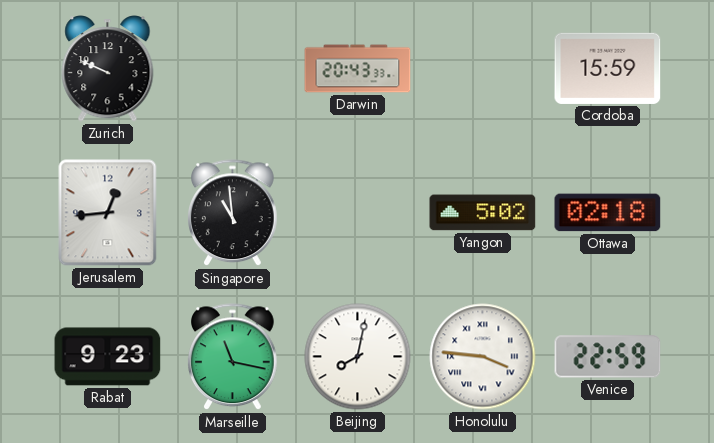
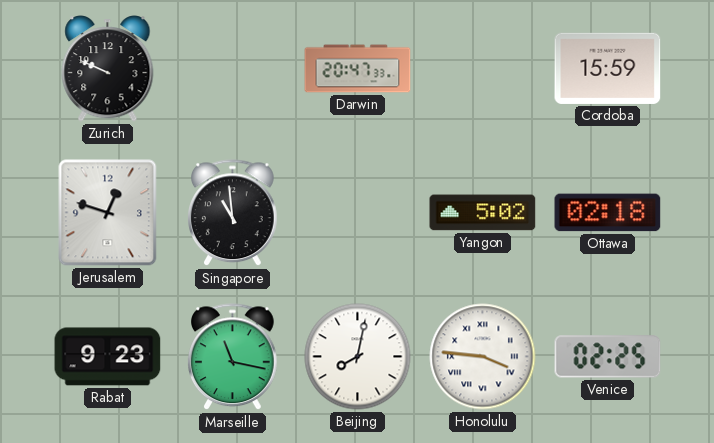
Darwin: 20:43 -> 20:47 (358, 69)
Jerusalem: 12:44 -> 12:48 (108, 213)
Venice: 22:59 -> 02:25 (608, 357)
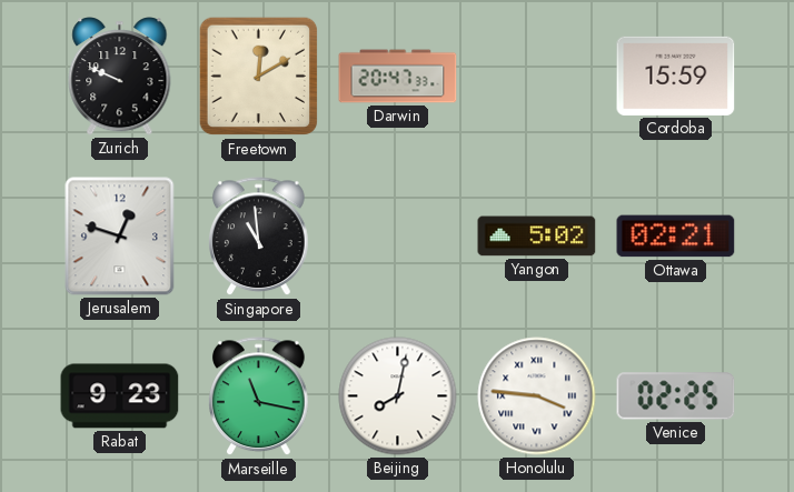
Freetown: none -> 12:10 (259, 77)
Ottawa: 02:18 -> 02:21 (676, 237)
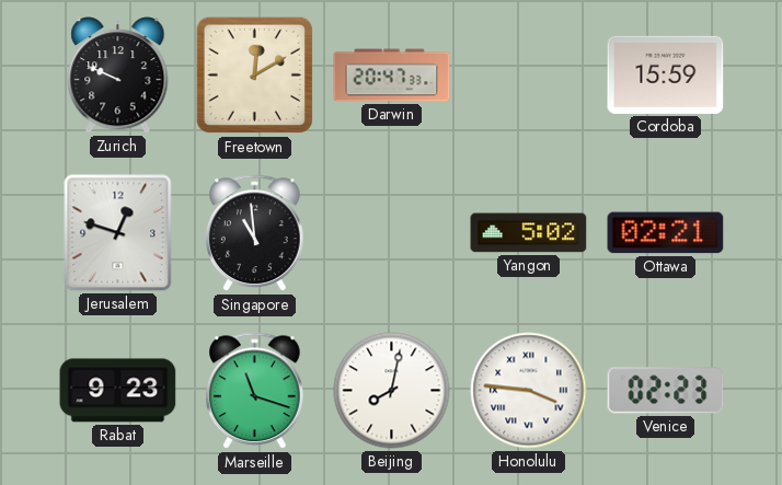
Marseille: 11:17 -> 11:18 (255, 391)
Venice: 02:25 -> 02:23 (666, 391)
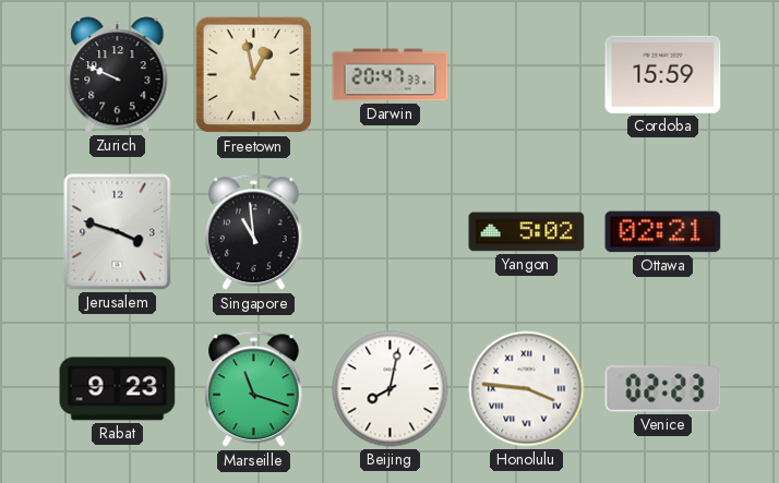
Freetown: 12:10 -> 12:58 (254, 75)
Jerusalem: 12:48 -> 3:48 (118, 232)
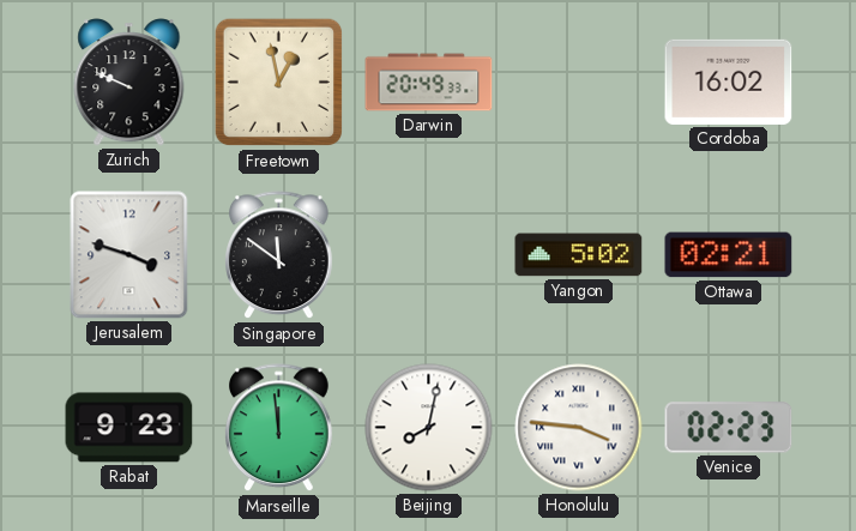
Darwin: 20:47 -> 20:49 (429, 83)
Cordoba: 15:59 -> 16:02 (729, 82)
Singapore: 10:59 -> 11:51 (279, 255)
Marseille: 11:18 -> 11:59 (279, 428)
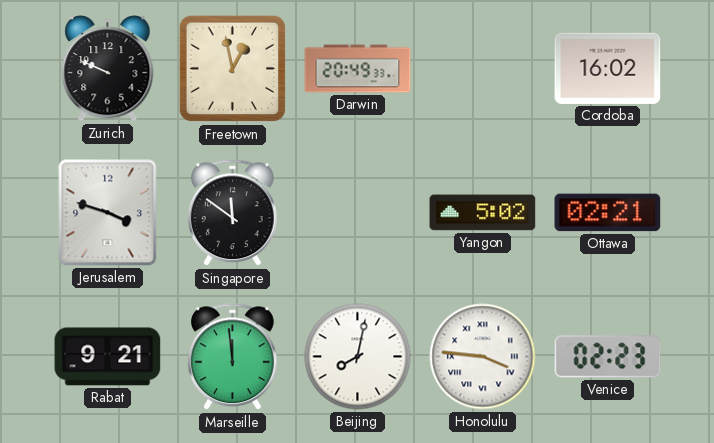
Rabat: 9:23 -> 9:21 (108, 357)
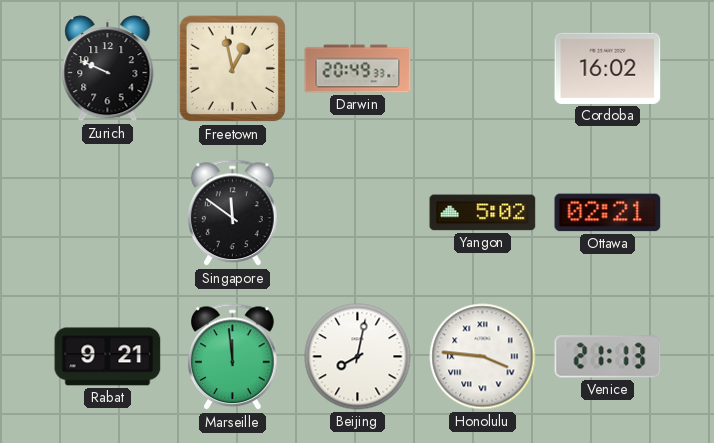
Jerusalem: 3:48 -> none (108, 213)
Venice: 02:23 -> 21:13 (608, 357)
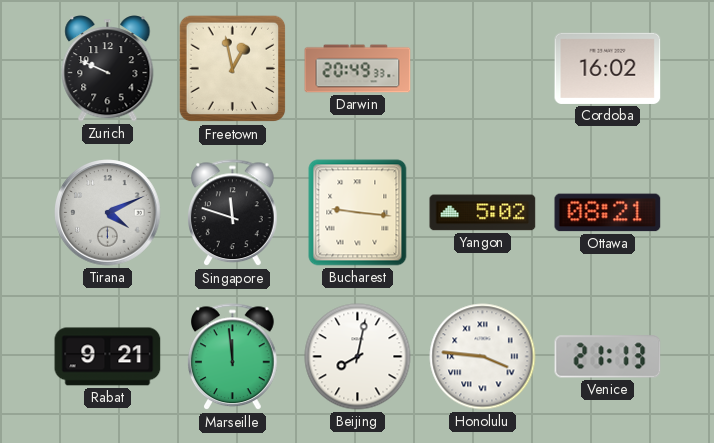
Tirana: none -> 4:11 (108, 213)
Singapore: 11:51 -> 11:48 (233, 213)
Bucharest: none -> 9:16 (358, 213)
Ottawa: 02:21 -> 08:21 (608, 213)
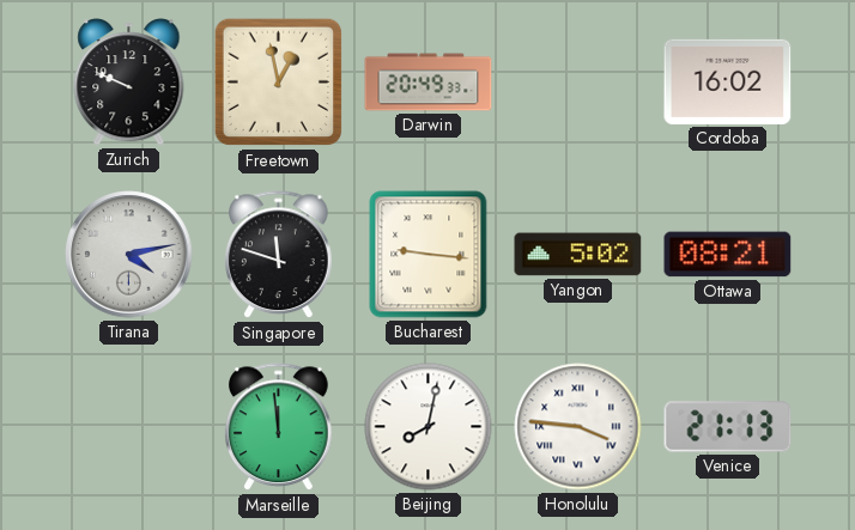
Tirana: 4:11 -> 4:13 (129, 255)
Rabat: 9:21 -> none (108, 357)
